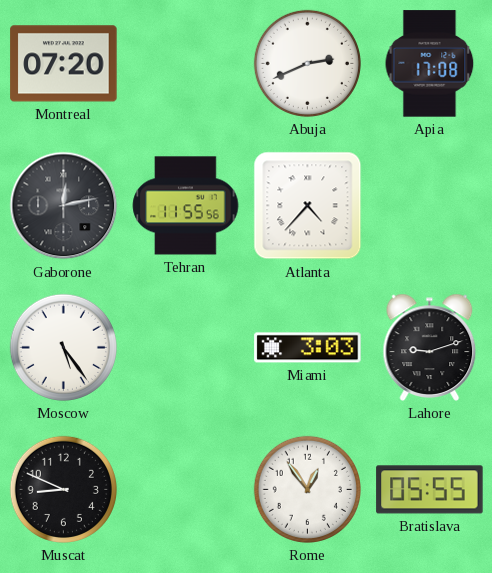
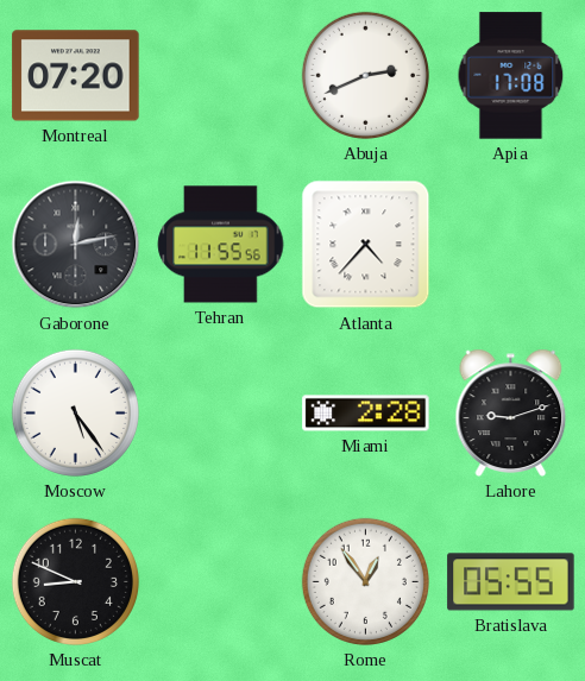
Miami: 3:03 -> 2:28 (366, 414)
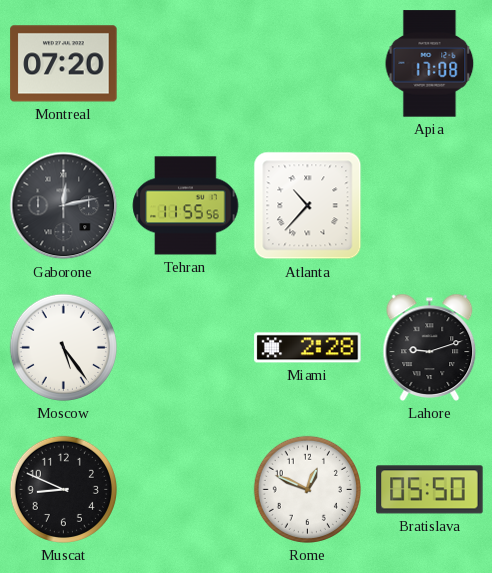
Abuja: 2:41 -> none (365, 75)
Atlanta: 4:37 -> 10:37 (308, 206)
Rome: 12:54 -> 12:49 (307, 489)
Bratislava: 05:55 -> 05:50 (430, 490)
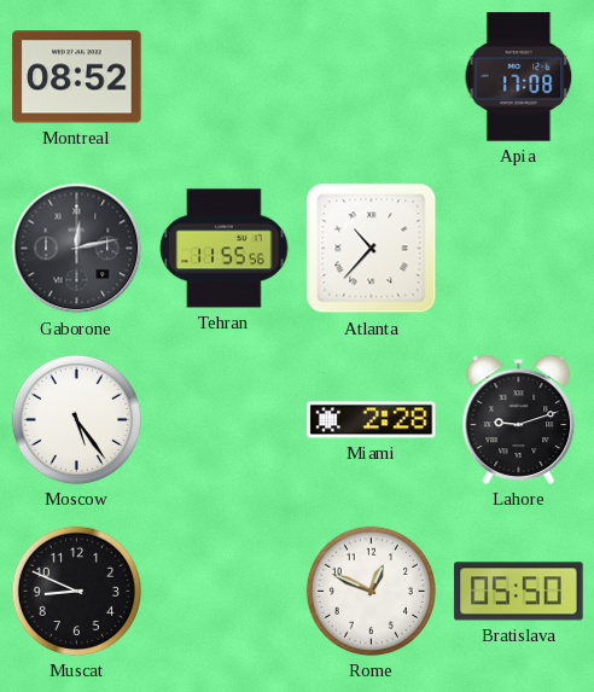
Montreal: 07:20 -> 08:52 (77, 77)
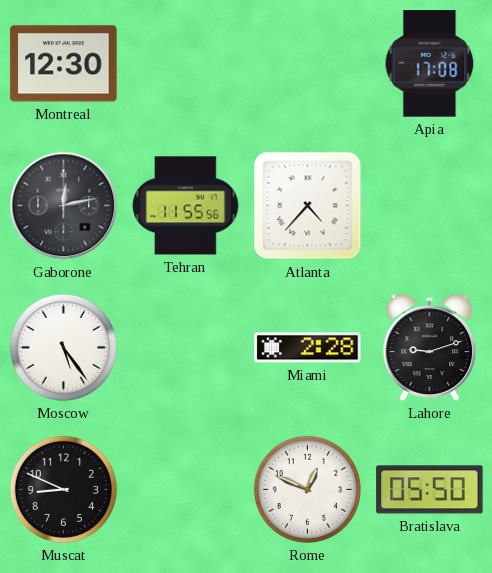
Montreal: 08:52 -> 12:30 (64, 64)
Atlanta: 10:37 -> 4:37 (308, 206)
